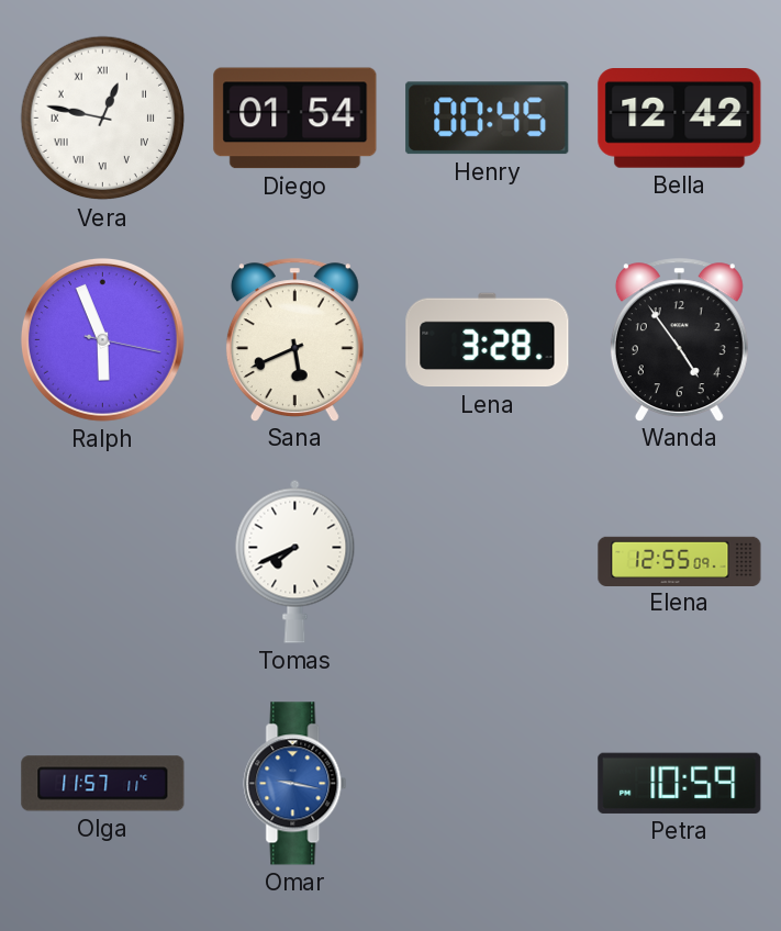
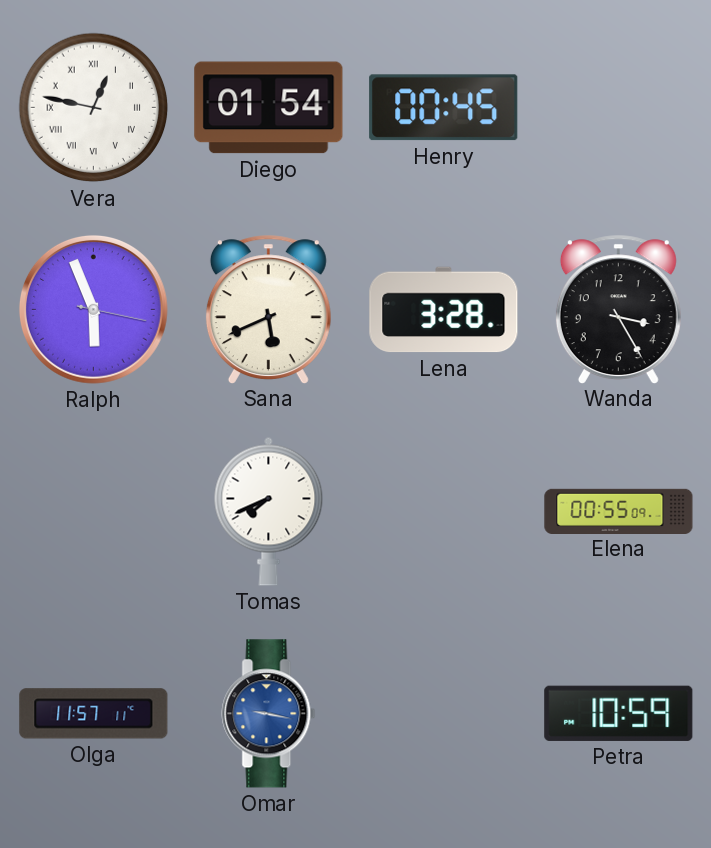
Bella: 12:42 -> none (680, 119)
Wanda: 4:54 -> 3:25 (618, 309)
Elena: 12:55 -> 00:55 (619, 511)
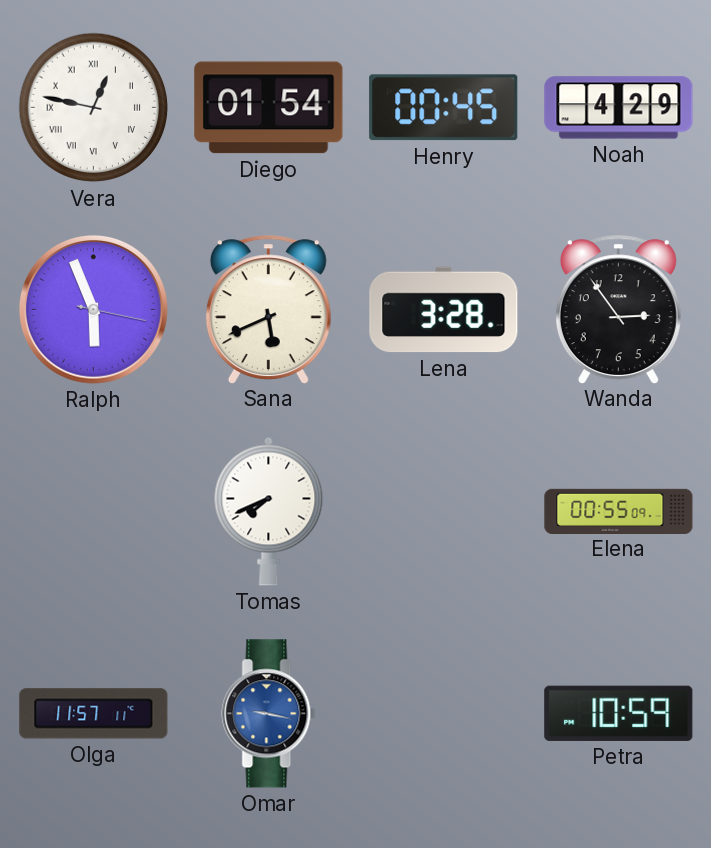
Noah: none -> 4:29 (619, 108)
Wanda: 3:25 -> 2:54 (618, 309)
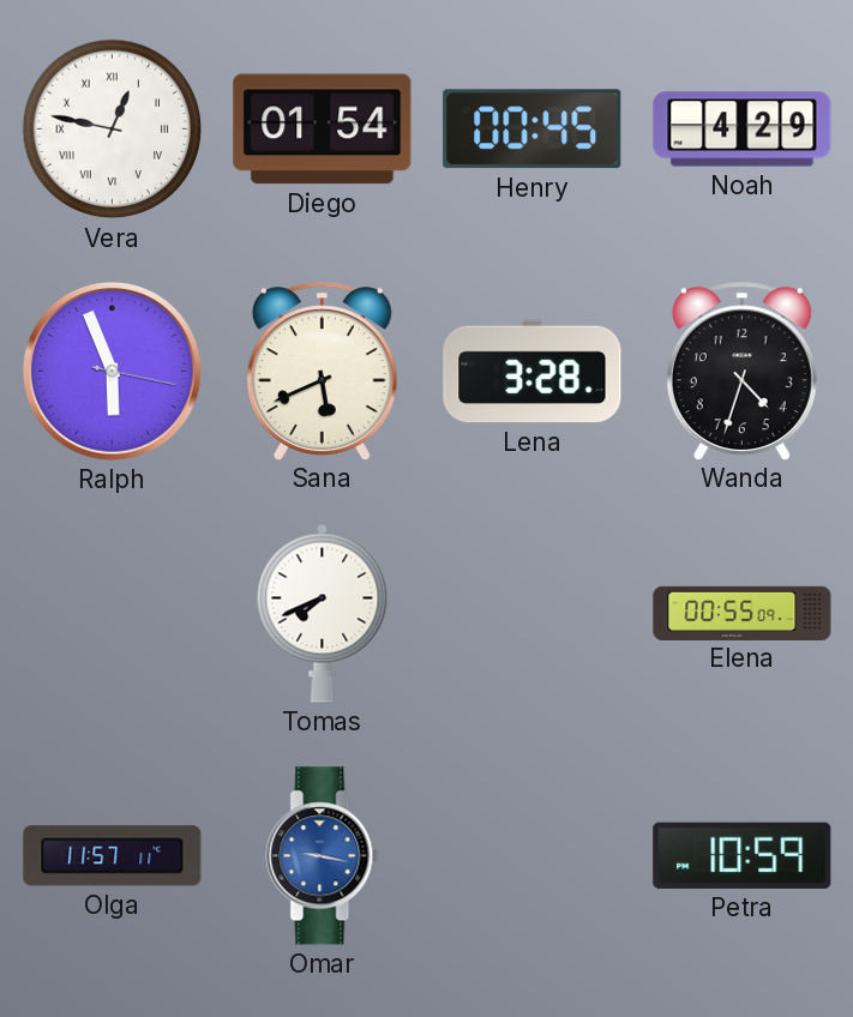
Wanda: 2:54 -> 4:33 (741, 371)
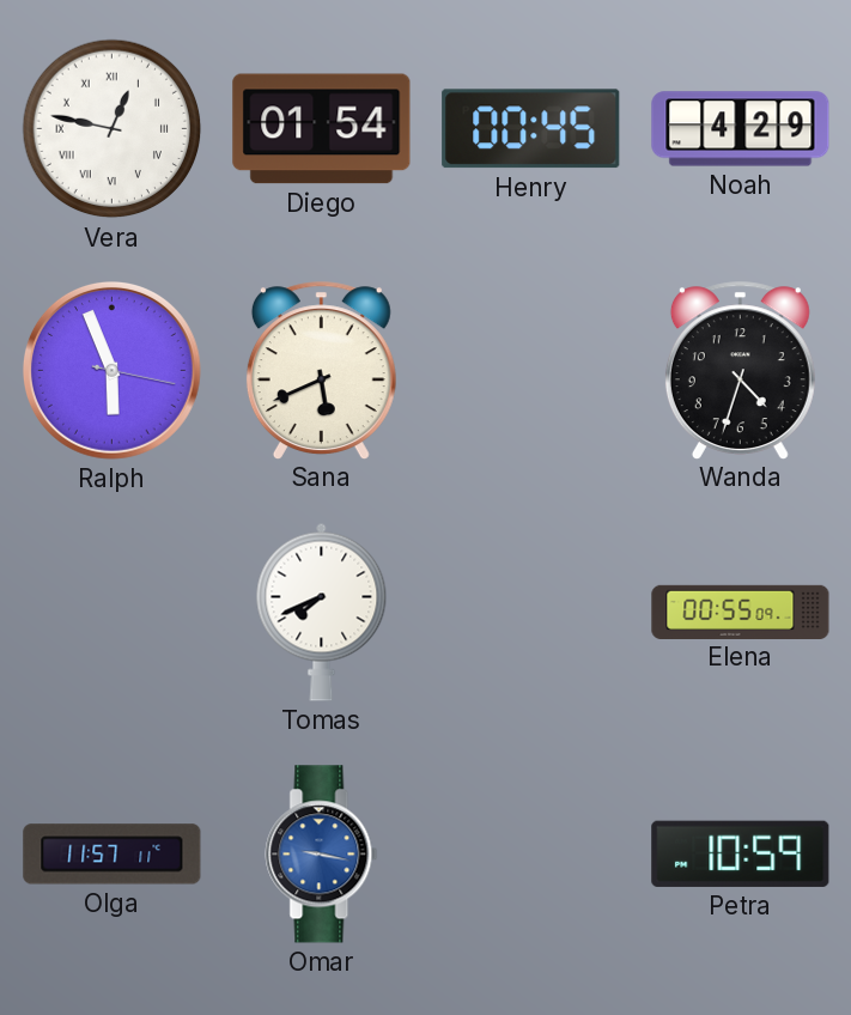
Lena: 3:28 -> none (533, 372)
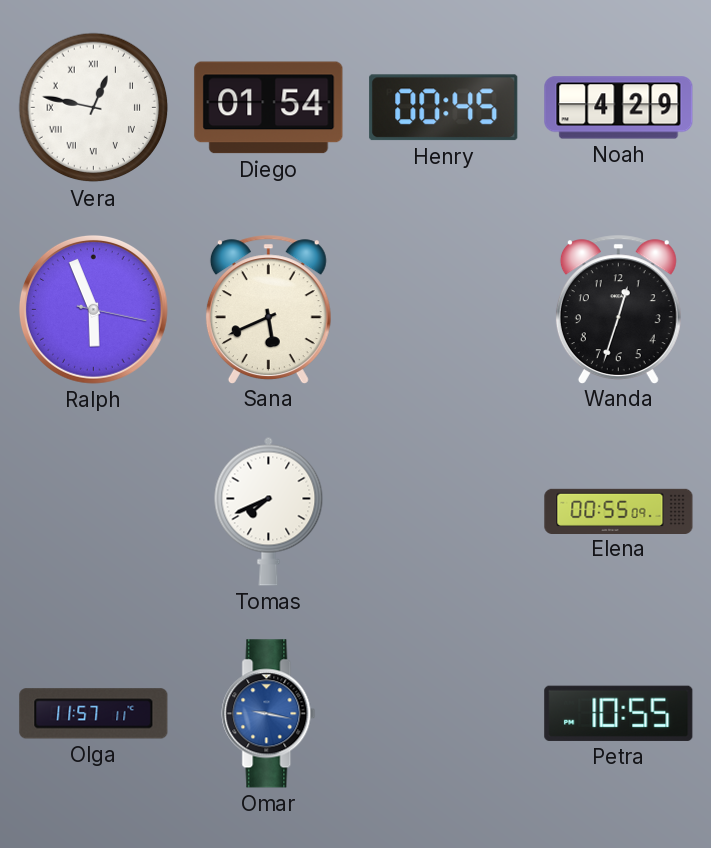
Wanda: 4:33 -> 12:33 (618, 309)
Petra: 10:59 -> 10:55 (619, 713)
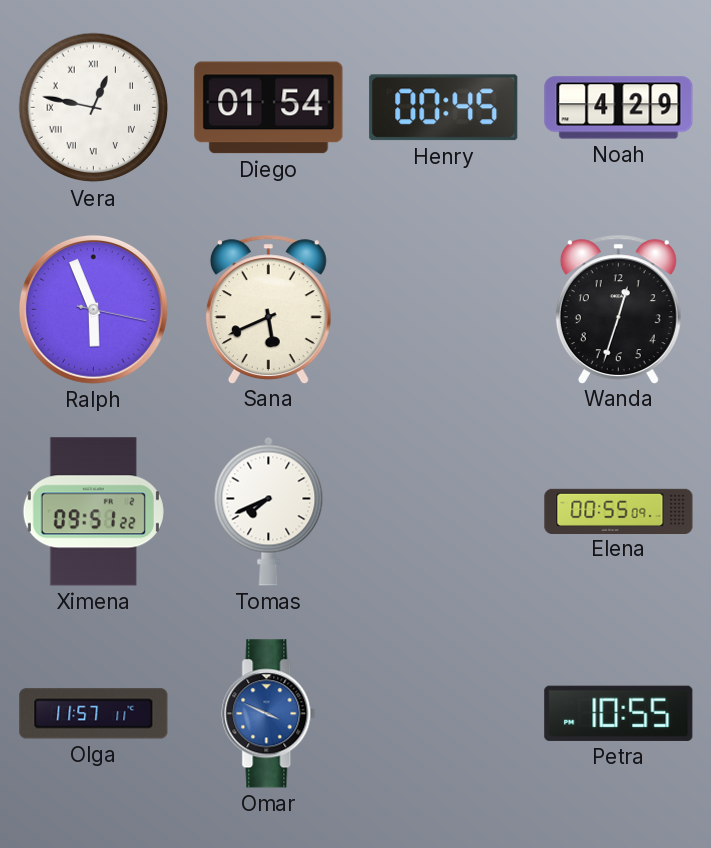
Ximena: none -> 09:51 (93, 512)
Omar: 9:17 -> 3:49 (269, 714)
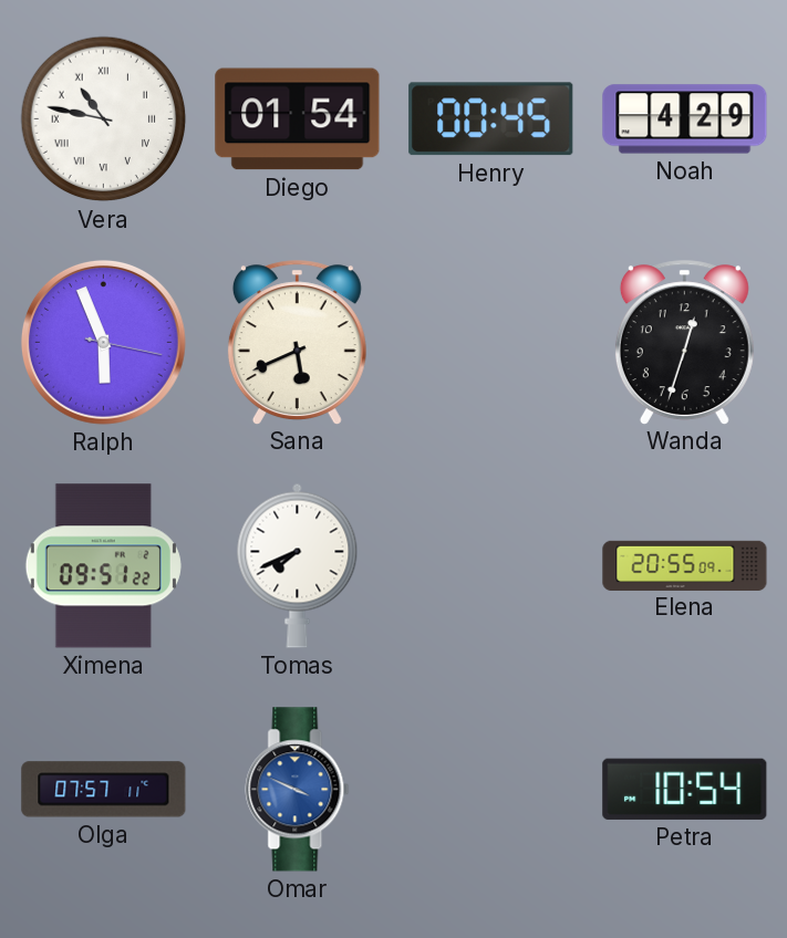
Vera: 12:47 -> 10:47 (104, 119)
Elena: 00:55 -> 20:55 (685, 565)
Olga: 11:57 -> 07:57 (104, 790)
Petra: 10:55 -> 10:54 (685, 789)
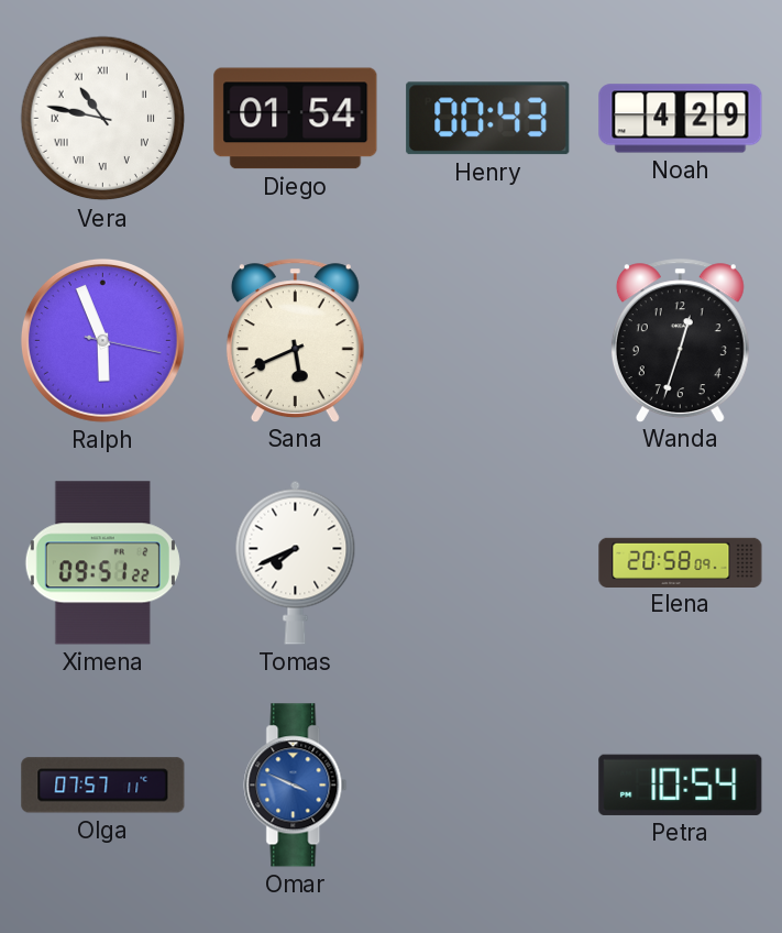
Henry: 00:45 -> 00:43 (488, 119)
Elena: 20:55 -> 20:58 (681, 562)
